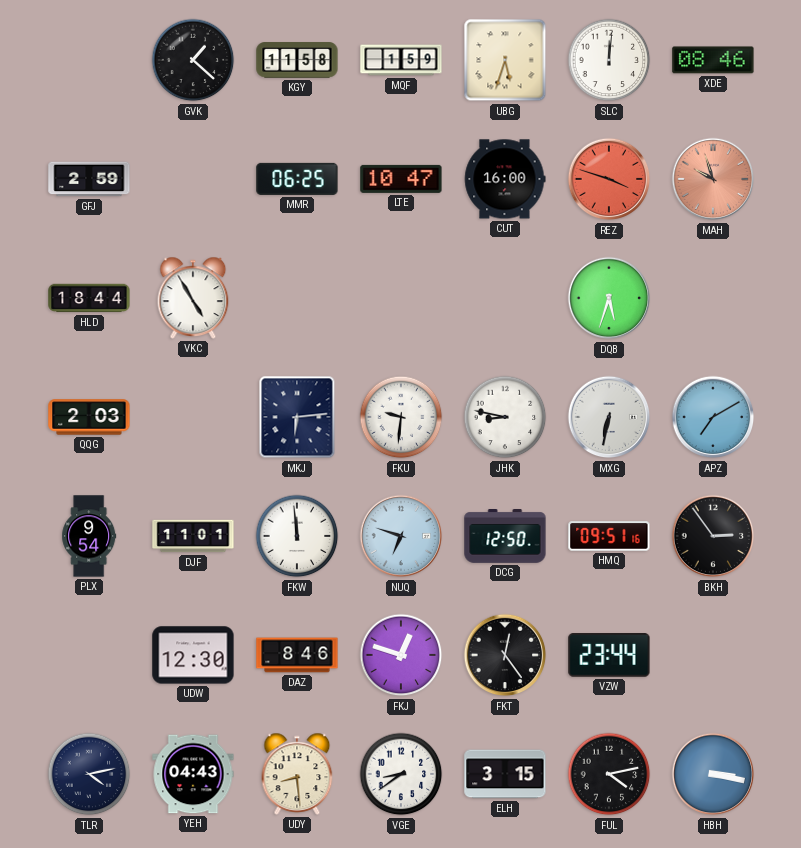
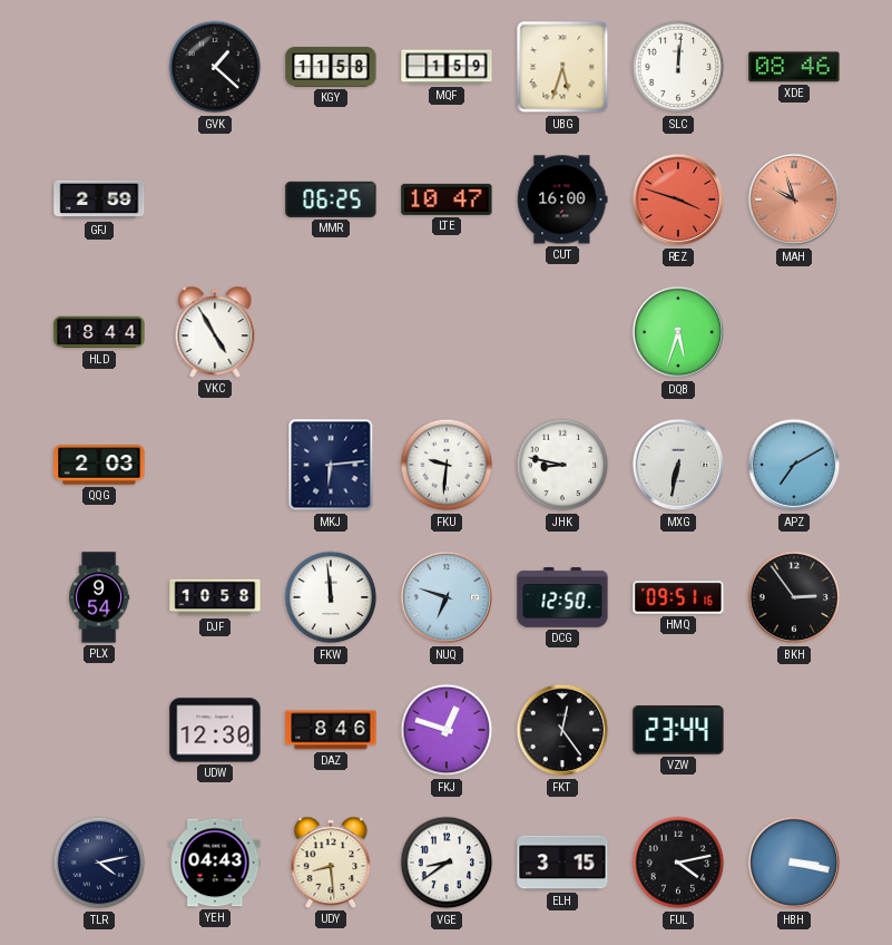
DJF: 11:01 -> 10:58 (215, 597)
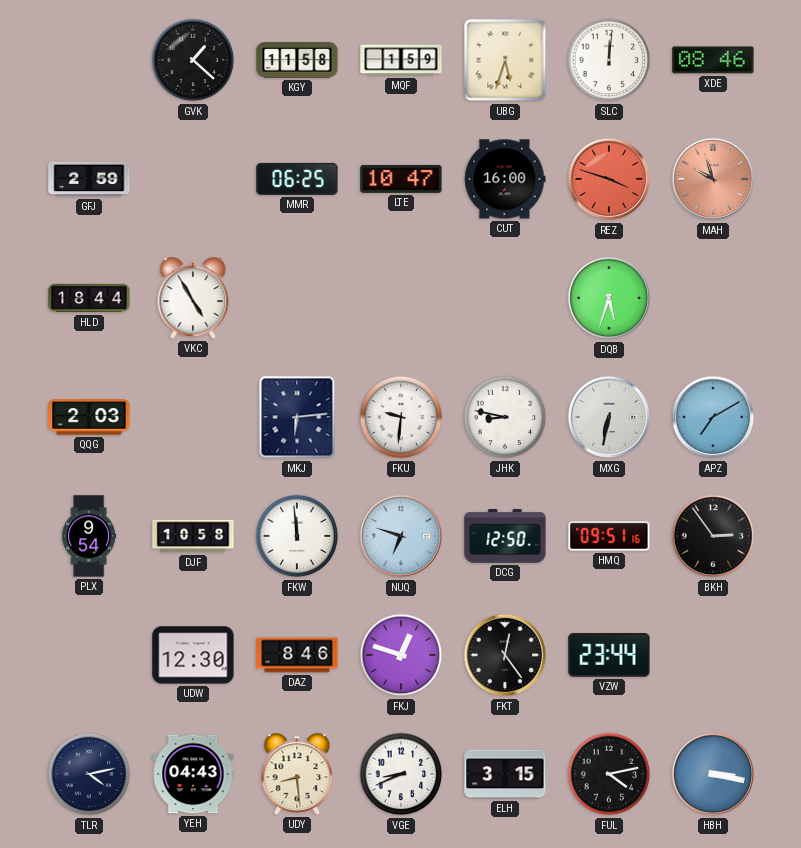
VGE: 8:39 -> 8:41 (401, 774)
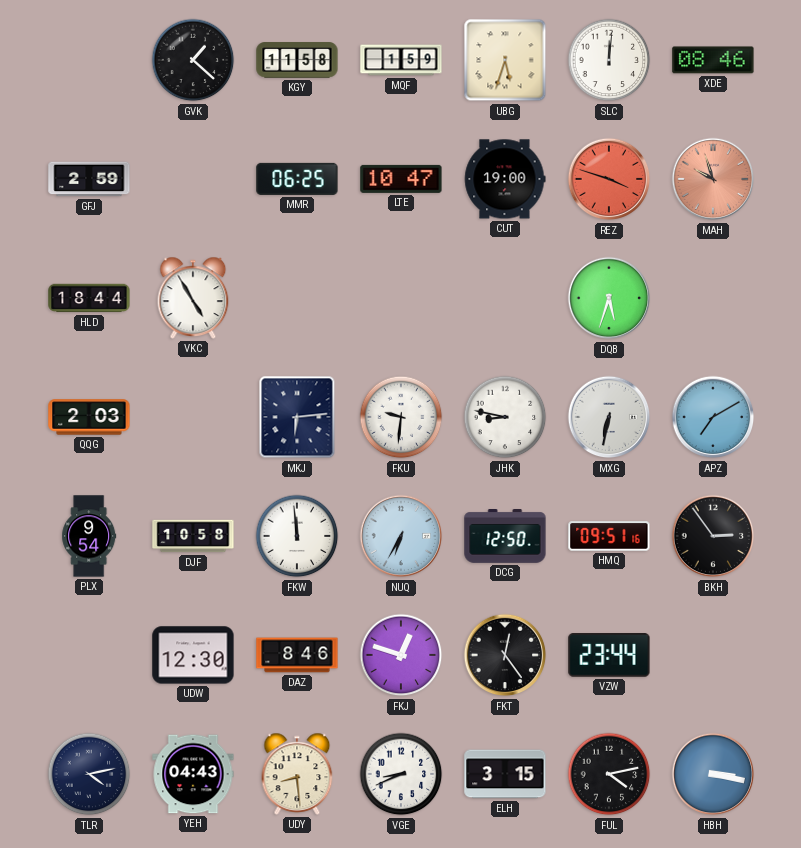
CUT: 16:00 -> 19:00 (505, 179)
NUQ: 6:48 -> 6:35 (401, 536)
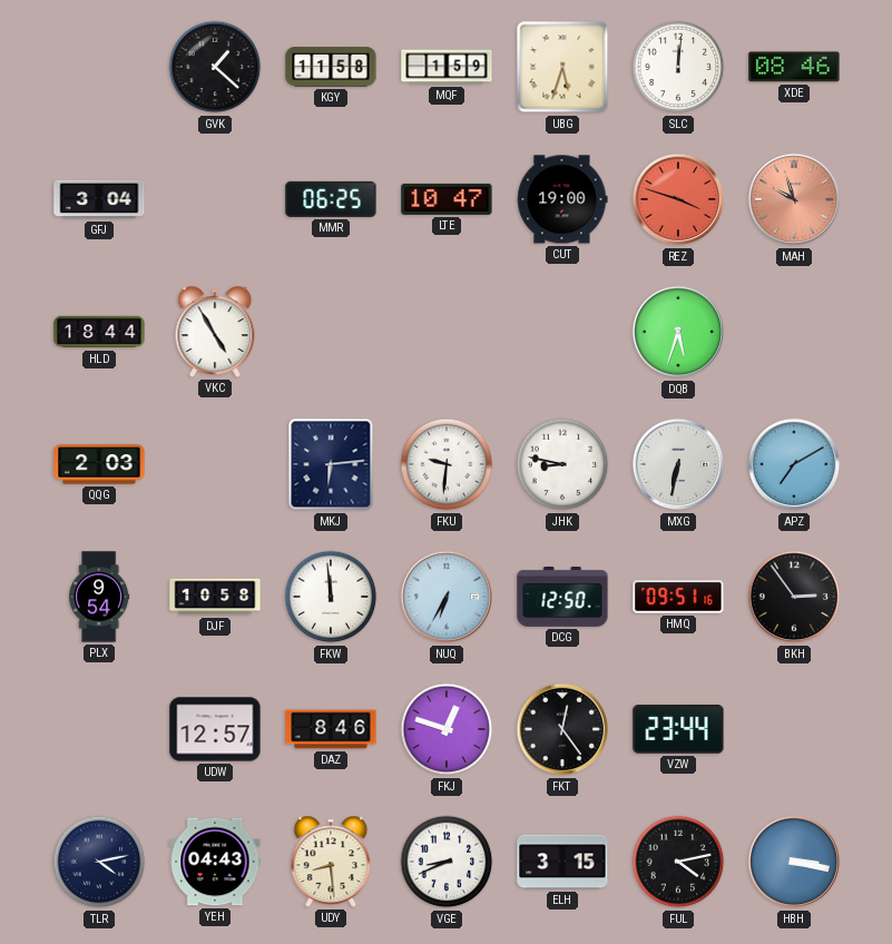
GFJ: 2:59 -> 3:04 (99, 199)
UDW: 12:30 -> 12:57 (215, 729)
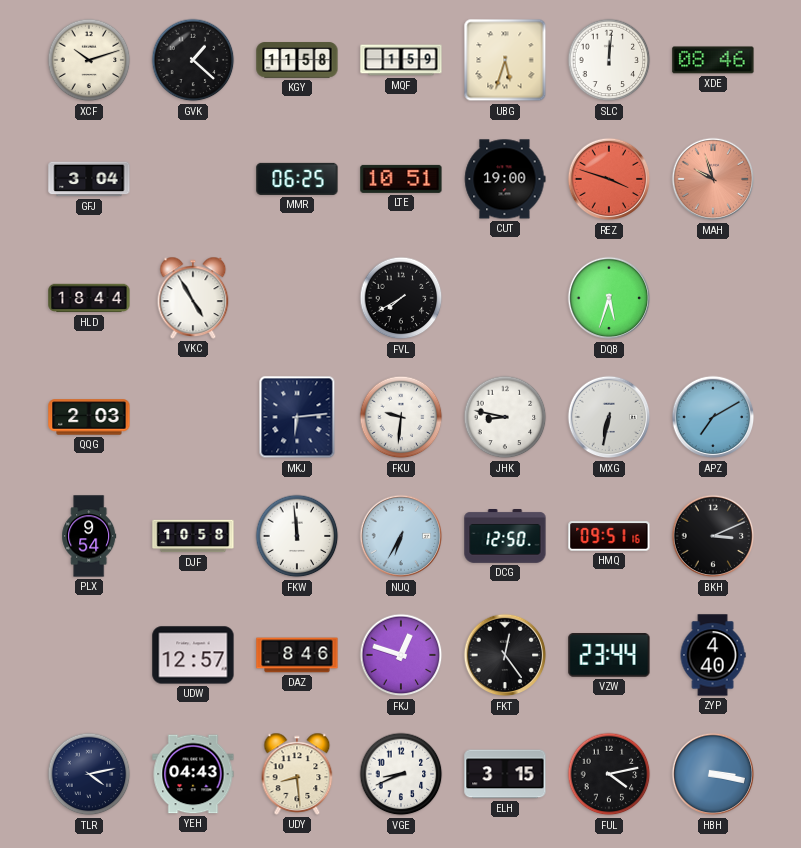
XCF: none -> 10:12 (89, 60)
LTE: 10:47 -> 10:51 (401, 179)
FVL: none -> 7:40 (401, 298)
BKH: 2:54 -> 3:11 (713, 536)
ZYP: none -> 4:40 (713, 655)
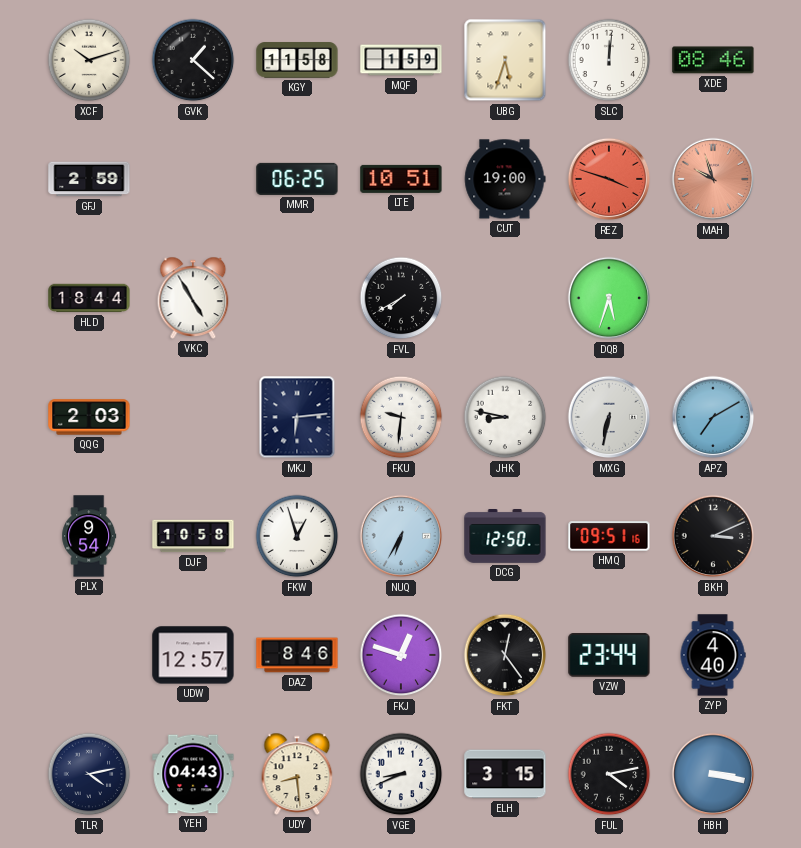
GFJ: 3:04 -> 2:59 (89, 179)
FKW: 11:59 -> 12:57 (297, 536)
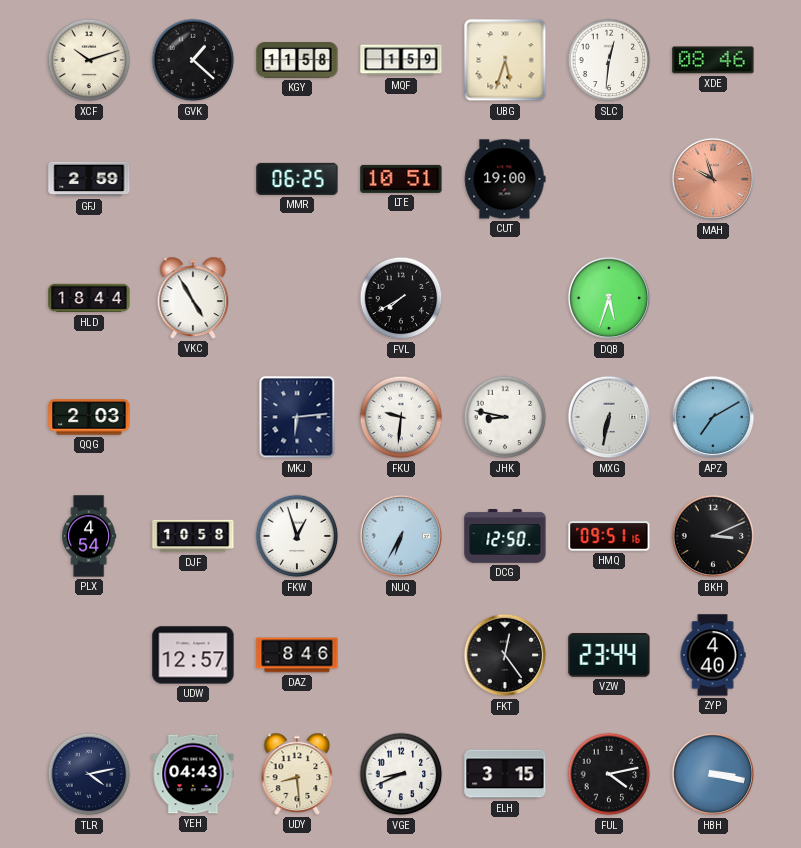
SLC: 12:01 -> 12:31 (609, 60)
REZ: 3:48 -> none (609, 179)
PLX: 9:54 -> 4:54 (89, 536)
FKJ: 12:48 -> none (401, 655)
